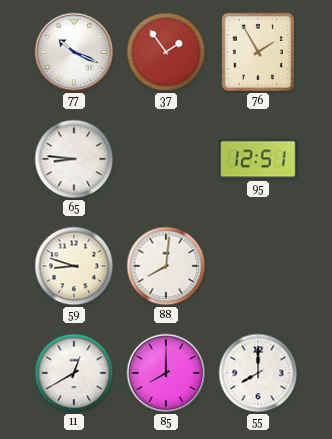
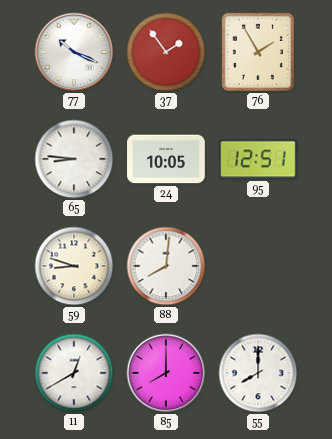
24: none -> 10:05 (166, 159)
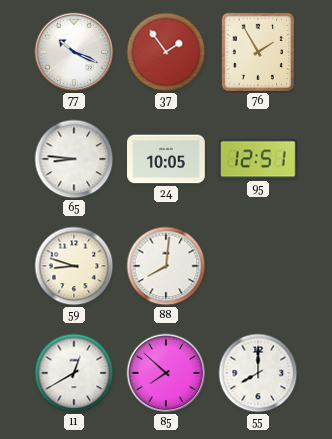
85: 8:00 -> 7:52 (166, 373)
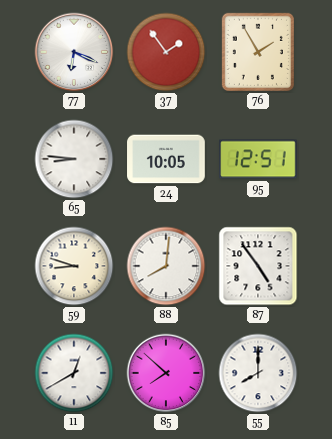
77: 10:19 -> 6:19 (74, 52)
87: none -> 4:54 (258, 266)
